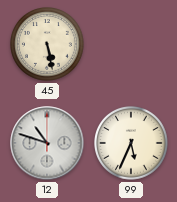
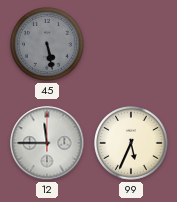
45 dial: cream -> grey (48, 45)
12: 10:48 -> 11:45 (47, 143)
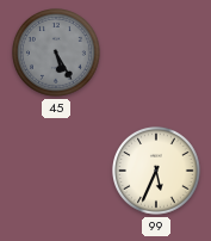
45: 5:28 -> 5:25 (57, 54)
12: 11:45 -> none (47, 143)
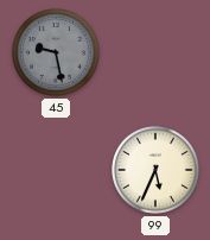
45: 5:25 -> 9:28 (57, 53)
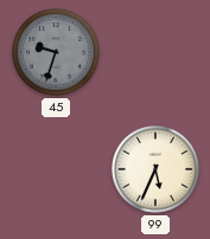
45: 9:28 -> 9:33 (57, 53)
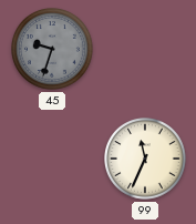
99: 5:34 -> 11:34 (146, 160)
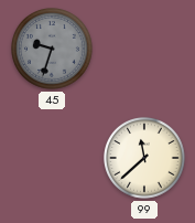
99: 11:34 -> 11:38 (145, 159)
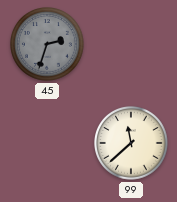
45: 9:33 -> 2:33 (48, 45)
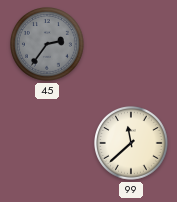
45: 2:33 -> 2:36 (48, 45)
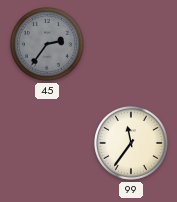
99: 11:38 -> 11:36 (132, 144)
